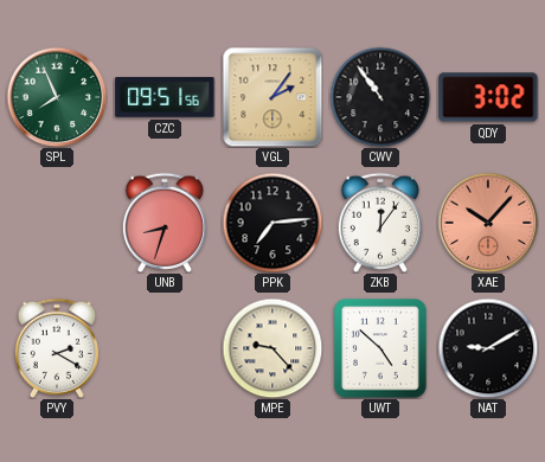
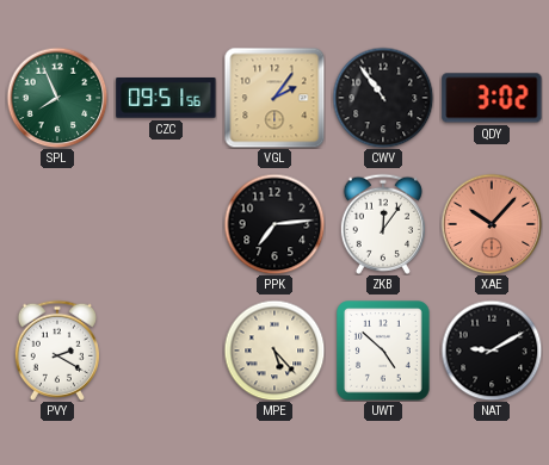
UNB: 8:33 -> none (165, 223)
MPE: 9:23 -> 5:23 (274, 351)
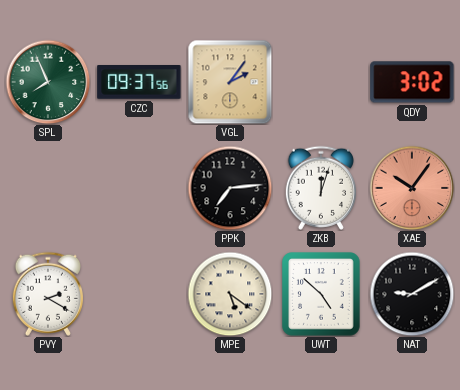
CZC: 09:51 -> 09:37 (139, 83)
CWV: 10:54 -> none (383, 98)
ZKB: 12:06 -> 12:03 (321, 188)
XAE: 10:07 -> 10:06 (412, 188)
MPE: 5:23 -> 5:21 (230, 294)
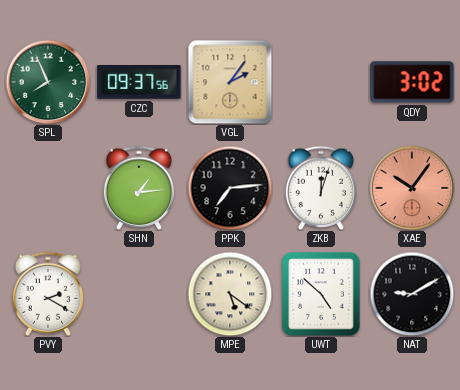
SHN: none -> 1:14 (139, 188)
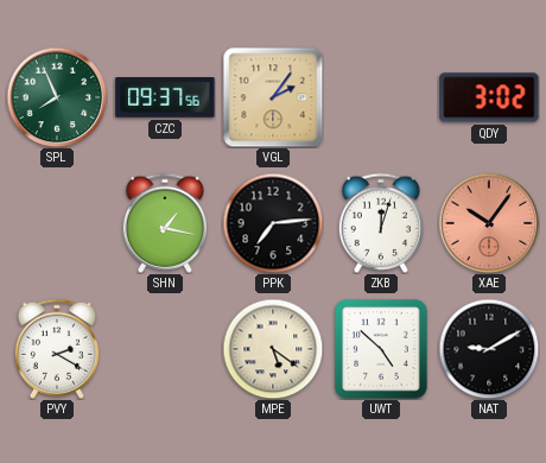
SHN: 1:14 -> 1:17 (165, 223)
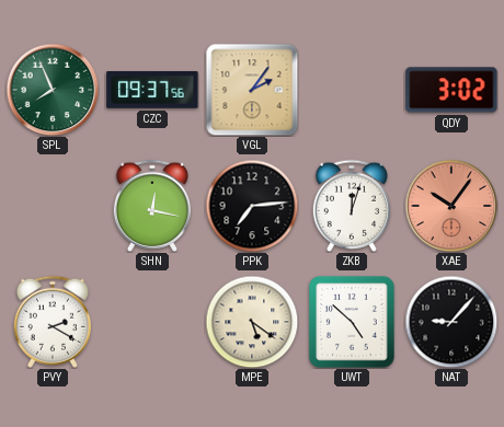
SHN: 1:17 -> 12:17 (152, 206)
NAT: 9:10 -> 9:07 (451, 322)
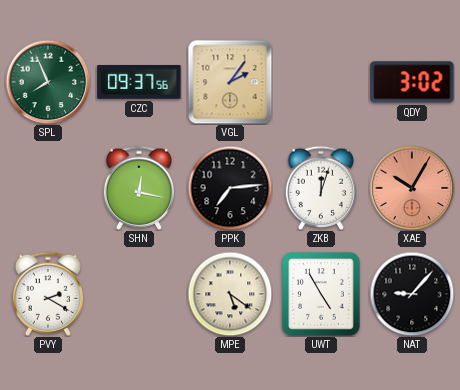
XAE: 10:06 -> 10:05 (412, 188)
UWT: 4:52 -> 4:55 (321, 294)
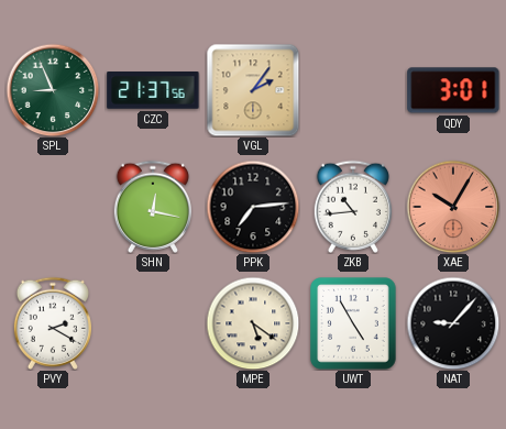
SPL: 7:56 -> 8:56 (53, 90)
CZC: 09:37 -> 21:37 (153, 91)
QDY: 3:02 -> 3:01 (453, 90)
ZKB: 12:03 -> 10:44 (353, 207)
